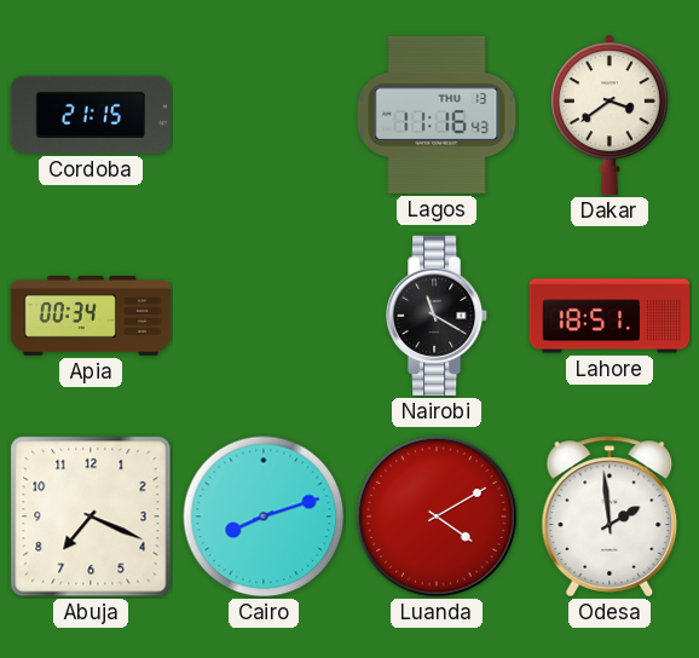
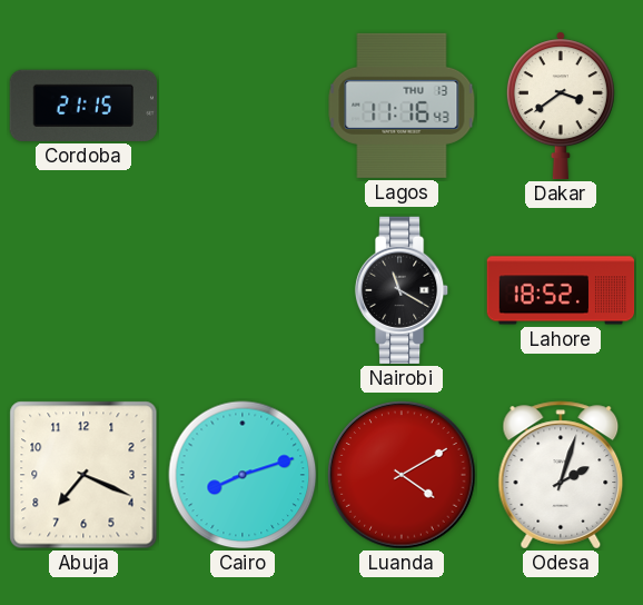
Apia: 00:34 -> none (91, 316)
Lahore: 18:51 -> 18:52 (561, 290)
Odesa: 1:59 -> 2:03 (561, 475)
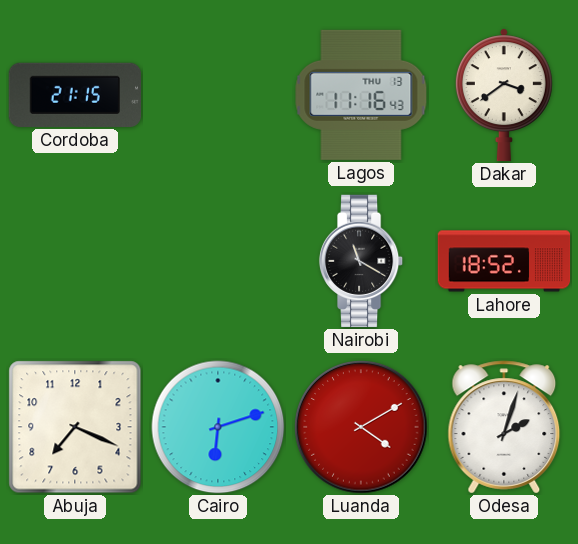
Cairo: 8:12 -> 6:12 (218, 427)
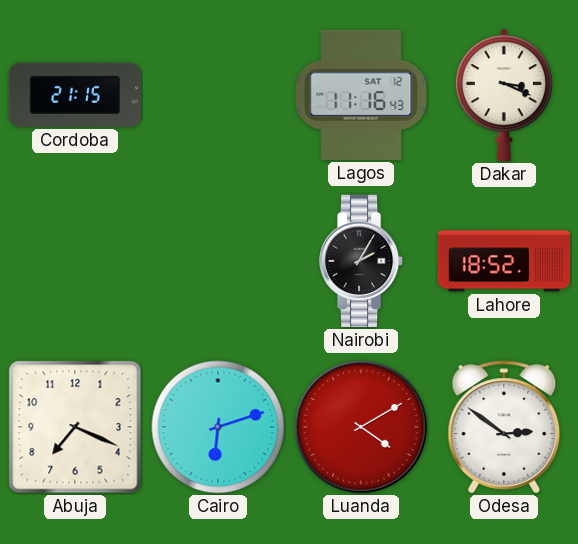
Lagos date: THU 13 -> SAT 12 (361, 95)
Dakar: 3:39 -> 3:19 (504, 95)
Nairobi: 11:20 -> 2:05 (361, 261)
Odesa: 2:03 -> 2:51 (504, 427)
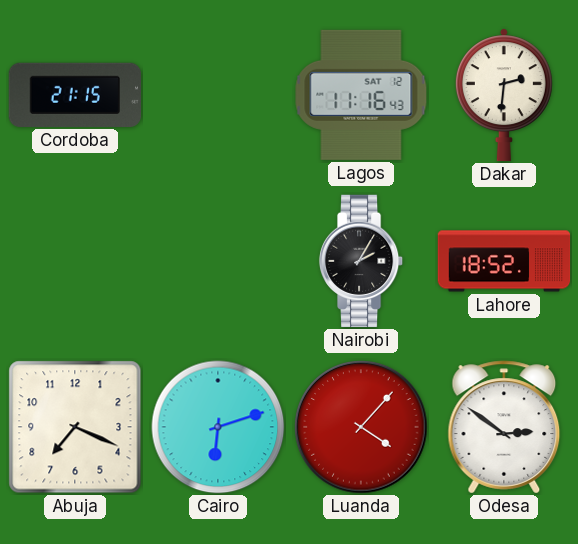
Dakar: 3:19 -> 2:31 (504, 95)
Luanda: 4:10 -> 4:07 (361, 427)
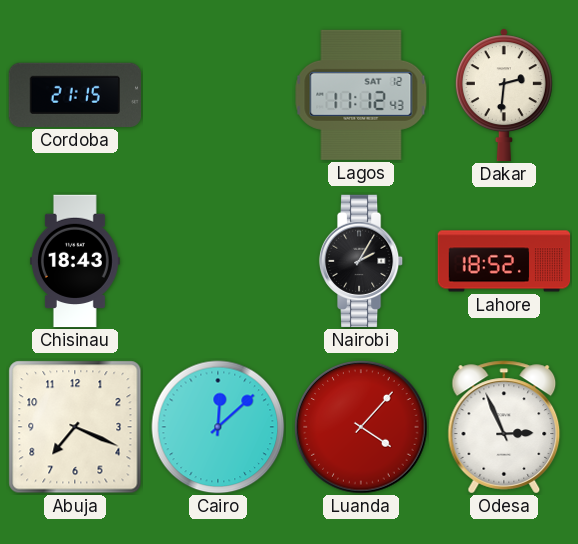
Lagos: 11:16 -> 11:12 (361, 95)
Chisinau: none -> 18:43 (75, 261)
Cairo: 6:12 -> 12:08 (218, 427)
Odesa: 2:51 -> 2:56 (504, 427)
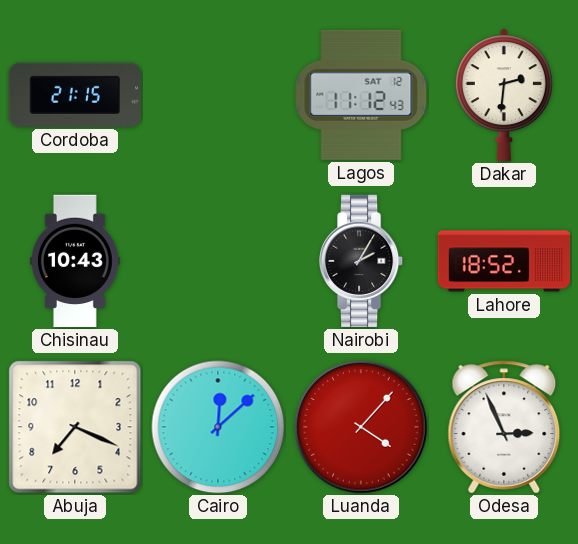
Chisinau: 18:43 -> 10:43 (75, 261)
